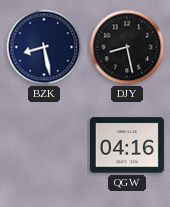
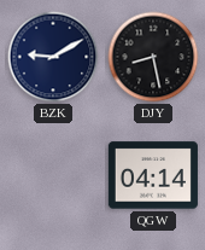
BZK: 8:28 -> 9:10 (53, 57)
QGW: 04:16 -> 04:14 (153, 175)
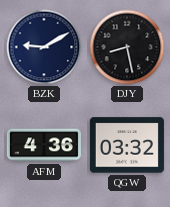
AFM: none -> 4:36 (44, 145)
QGW: 04:14 -> 03:32 (127, 145)
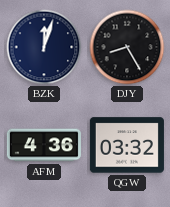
BZK: 9:10 -> 12:03 (44, 47)
DJY: 8:28 -> 8:25 (127, 47)
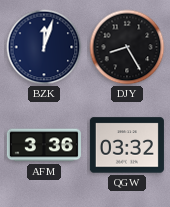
AFM: 4:36 -> 3:36 (44, 145)
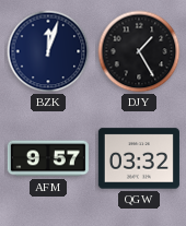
DJY: 8:25 -> 1:25 (139, 51)
AFM: 3:36 -> 9:57 (48, 158)
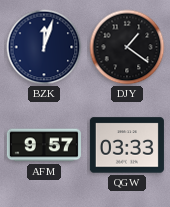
DJY: 1:25 -> 1:21 (127, 47)
QGW: 03:32 -> 03:33 (127, 145)
